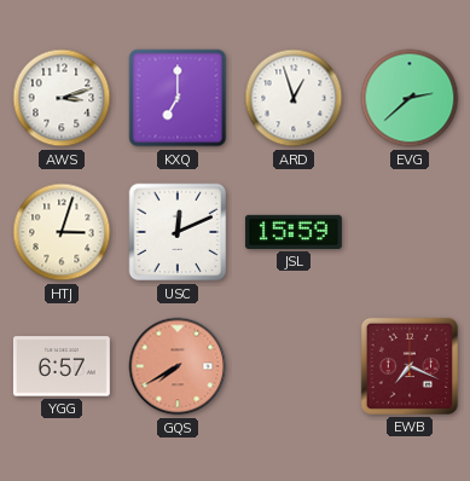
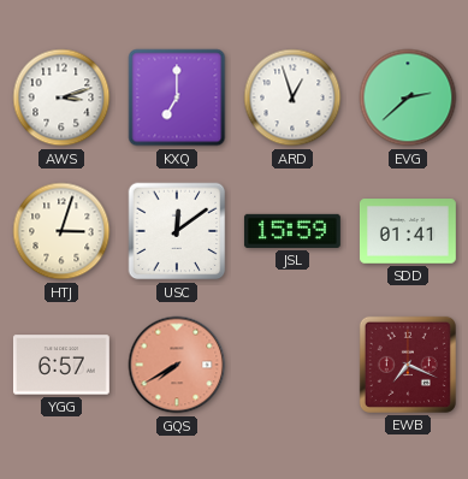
USC: 12:11 -> 12:09 (177, 231)
SDD: none -> 01:41 (408, 231)
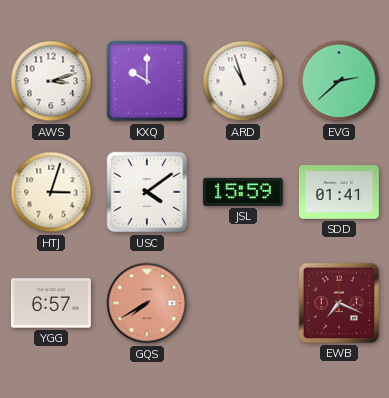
KXQ: 7:00 -> 10:00 (147, 81)
ARD: 12:57 -> 10:57 (243, 81)
USC: 12:09 -> 4:09 (147, 192)
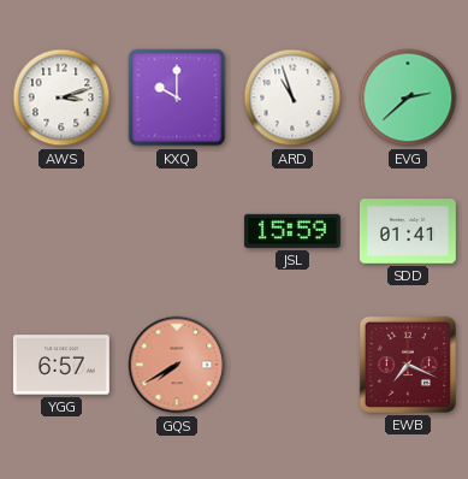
HTJ: 3:03 -> none (51, 192)
USC: 4:09 -> none (147, 192)
